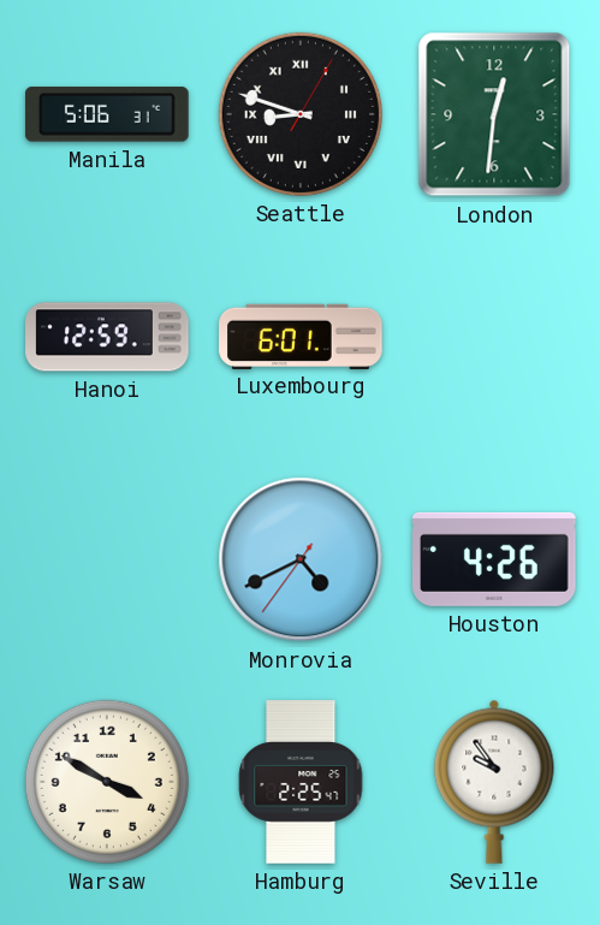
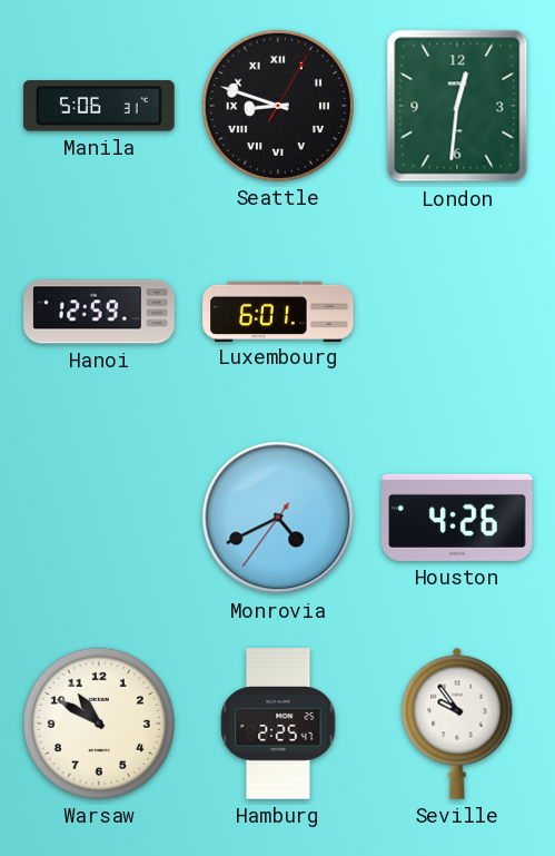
Warsaw: 3:50 -> 10:50 (99, 724)
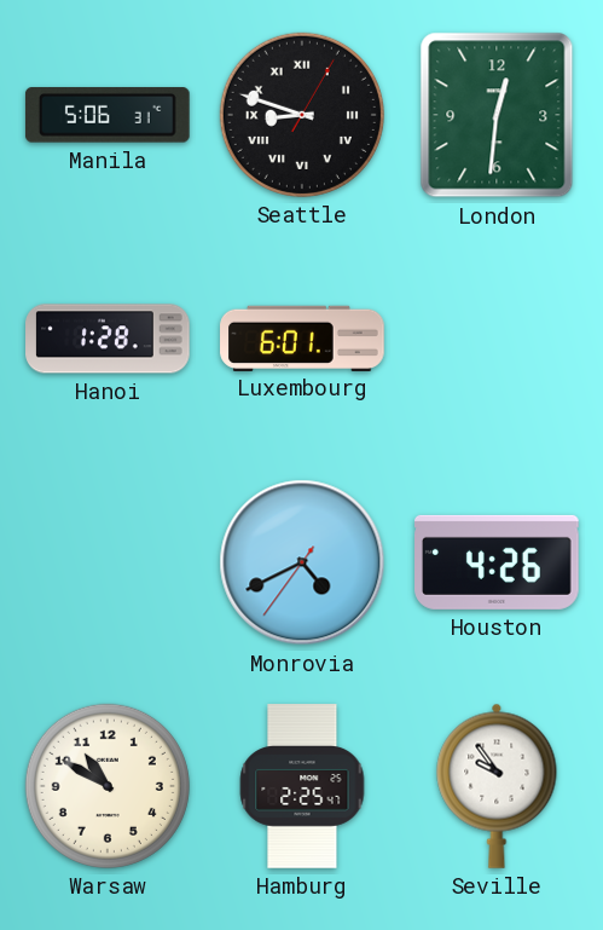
Hanoi: 12:59 -> 1:28 (108, 339)
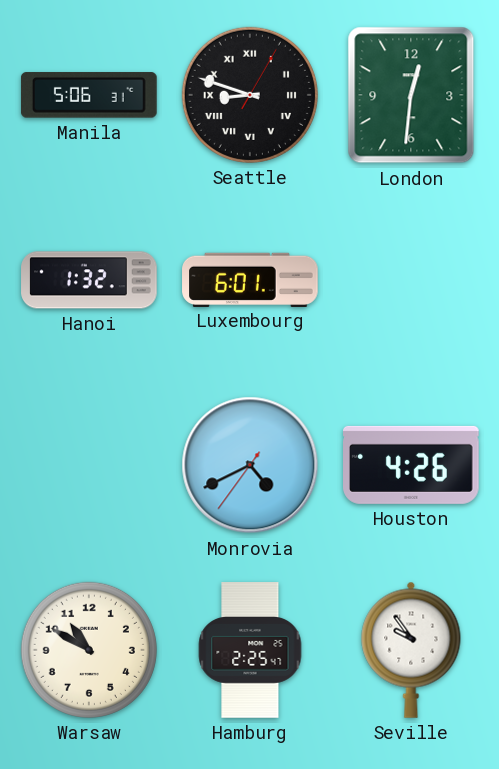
Hanoi: 1:28 -> 1:32 (89, 280)
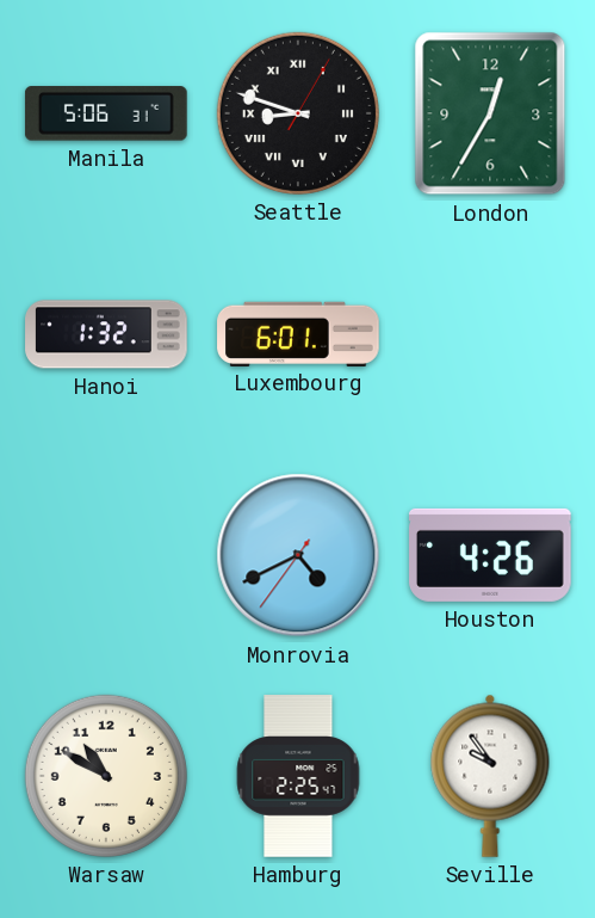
London: 12:31 -> 12:35 (490, 113)
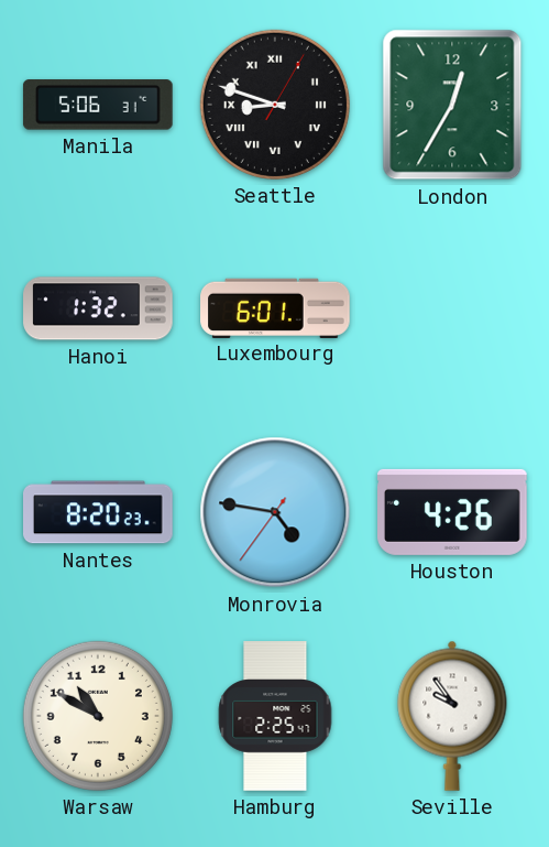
Nantes: none -> 8:20 (99, 512)
Monrovia: 4:40 -> 4:46 (275, 512)
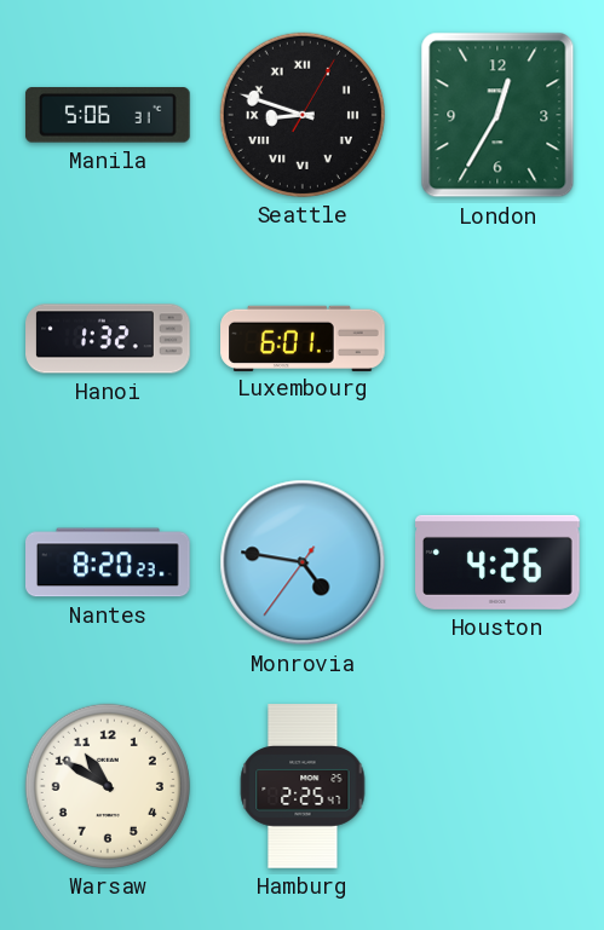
Seville: 9:54 -> none (452, 716)
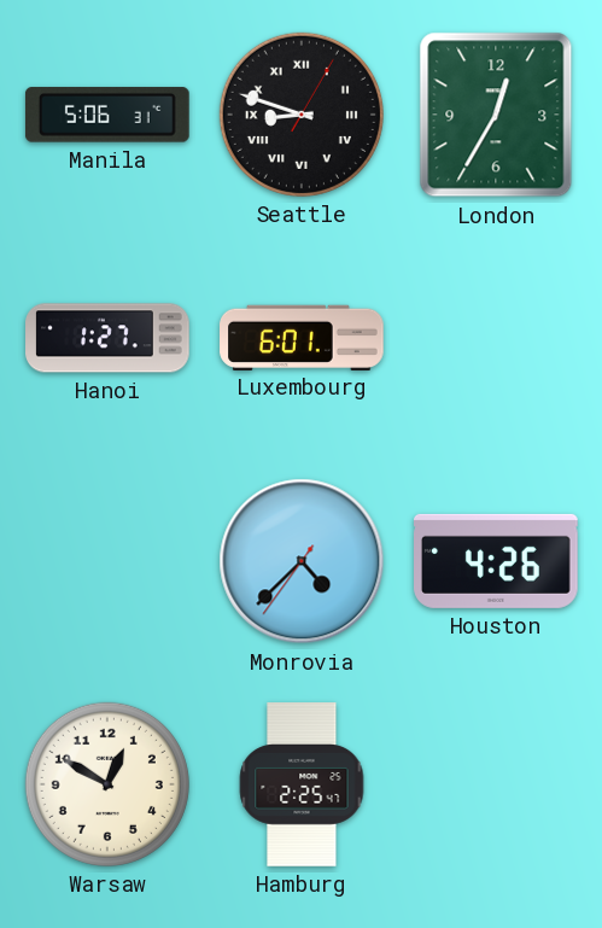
Hanoi: 1:32 -> 1:27 (107, 338)
Nantes: 8:20 -> none (109, 562)
Monrovia: 4:46 -> 4:37 (302, 561)
Warsaw: 10:50 -> 12:50 (107, 784)
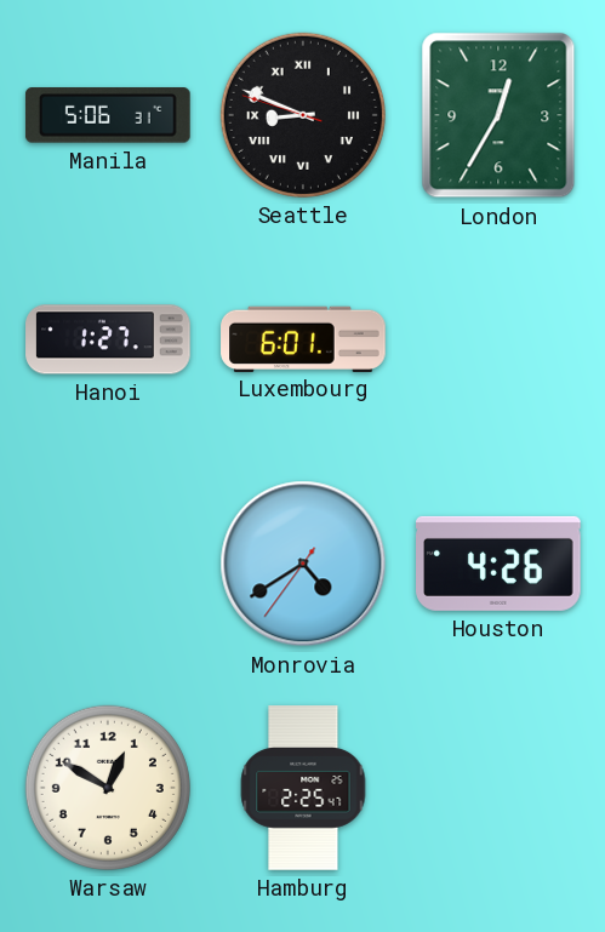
Seattle: 8:48:05 -> 8:48:48 (303, 115)
Monrovia: 4:37 -> 4:39 (303, 564)
